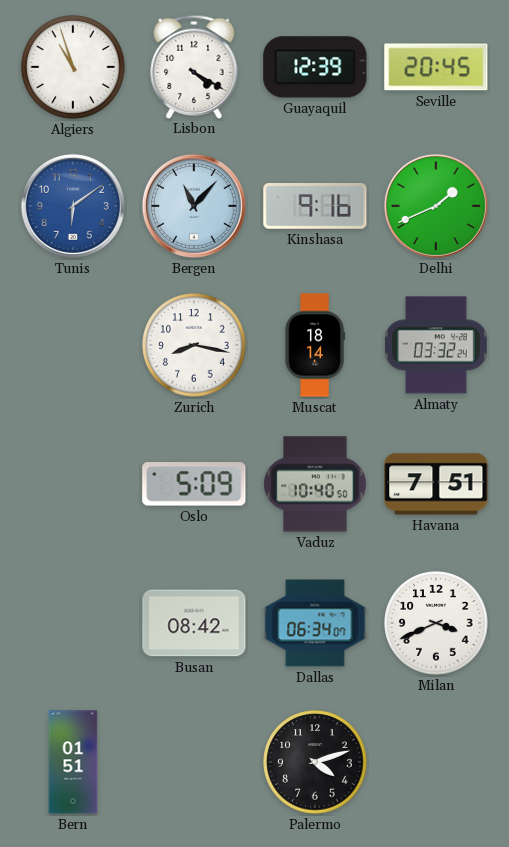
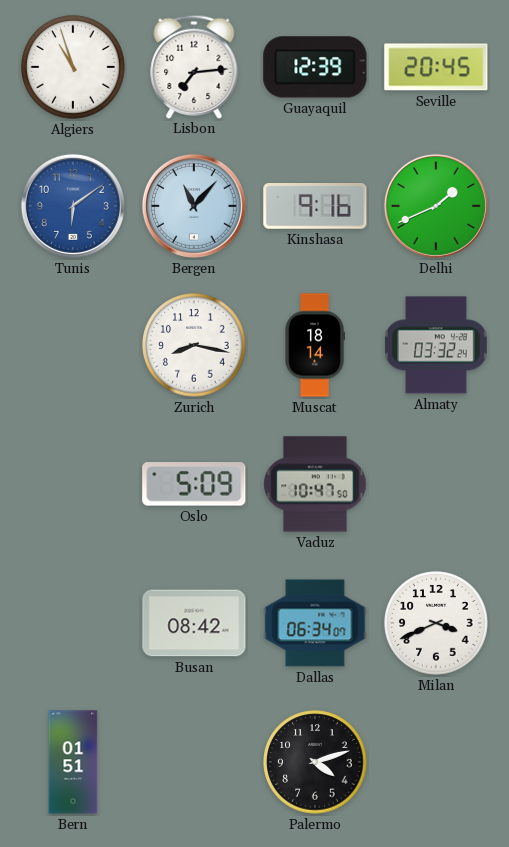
Lisbon: 4:20 -> 7:14 (194, 66)
Vaduz: 10:40 -> 10:47 (315, 484)
Havana: 7:51 -> none (436, 484)
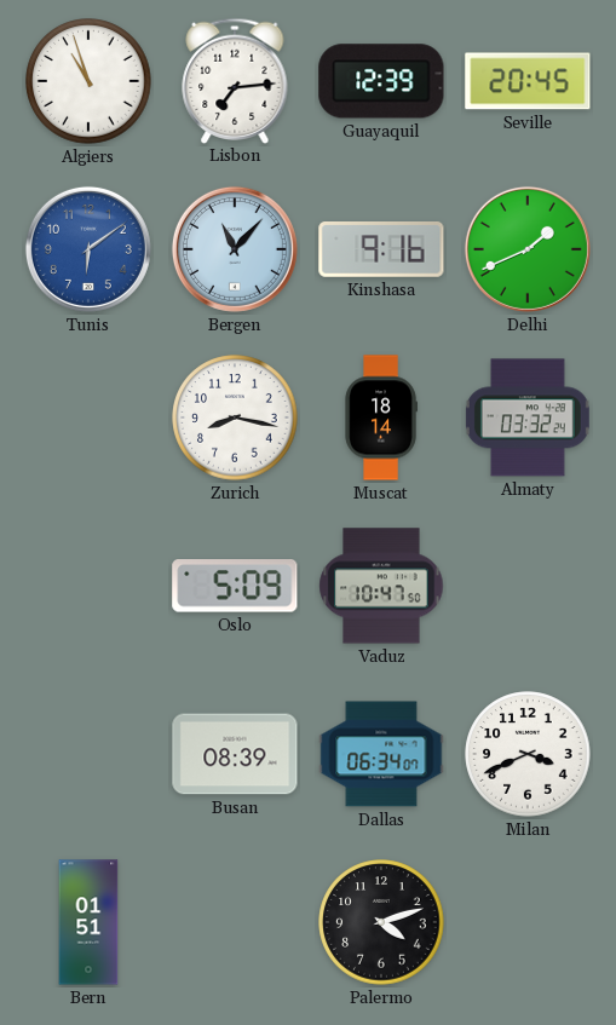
Busan: 08:42 -> 08:39 (235, 754)
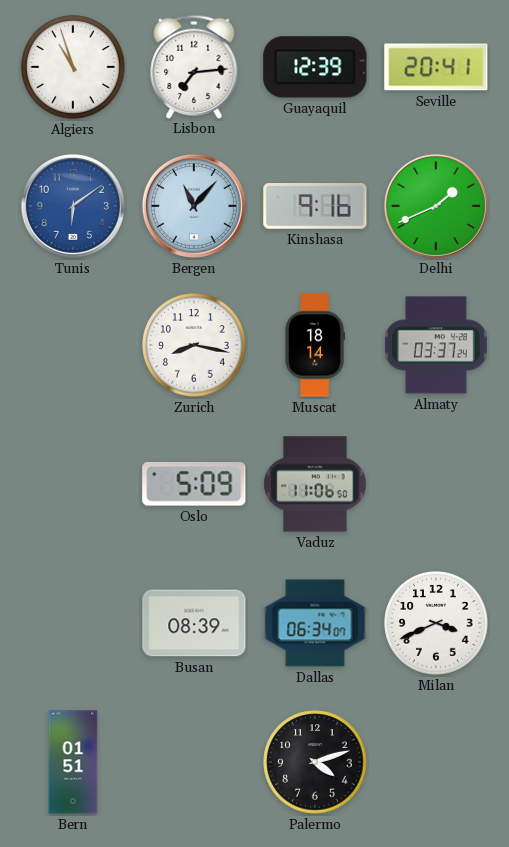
Seville: 20:45 -> 20:41 (436, 67)
Almaty: 03:32 -> 03:37 (436, 345)
Vaduz: 10:47 -> 11:06 (315, 484)
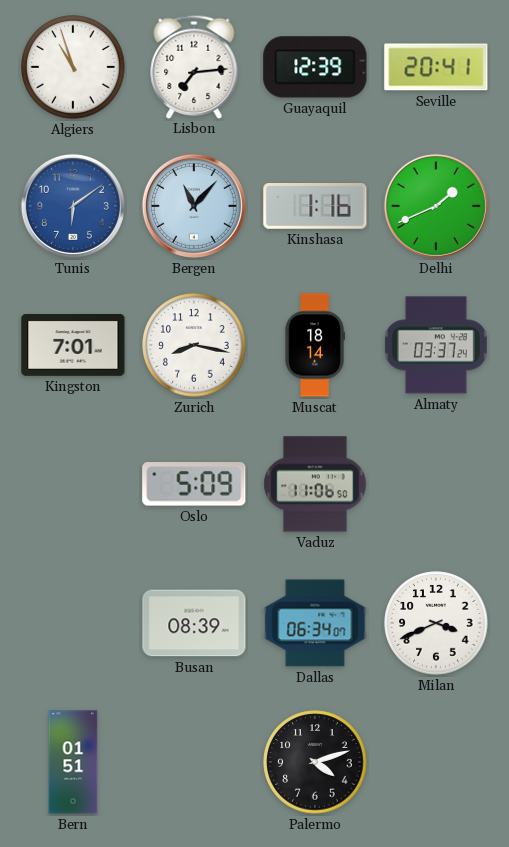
Kinshasa: 9:16 -> 1:16 (315, 206)
Kingston: none -> 7:01 (73, 346)
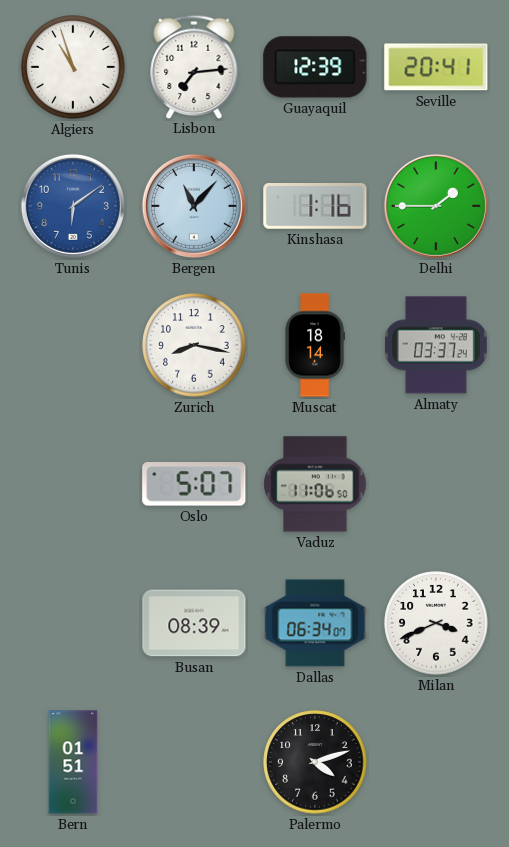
Delhi: 1:41 -> 1:45 (436, 206)
Kingston: 7:01 -> none (73, 346)
Oslo: 5:09 -> 5:07 (194, 484)
